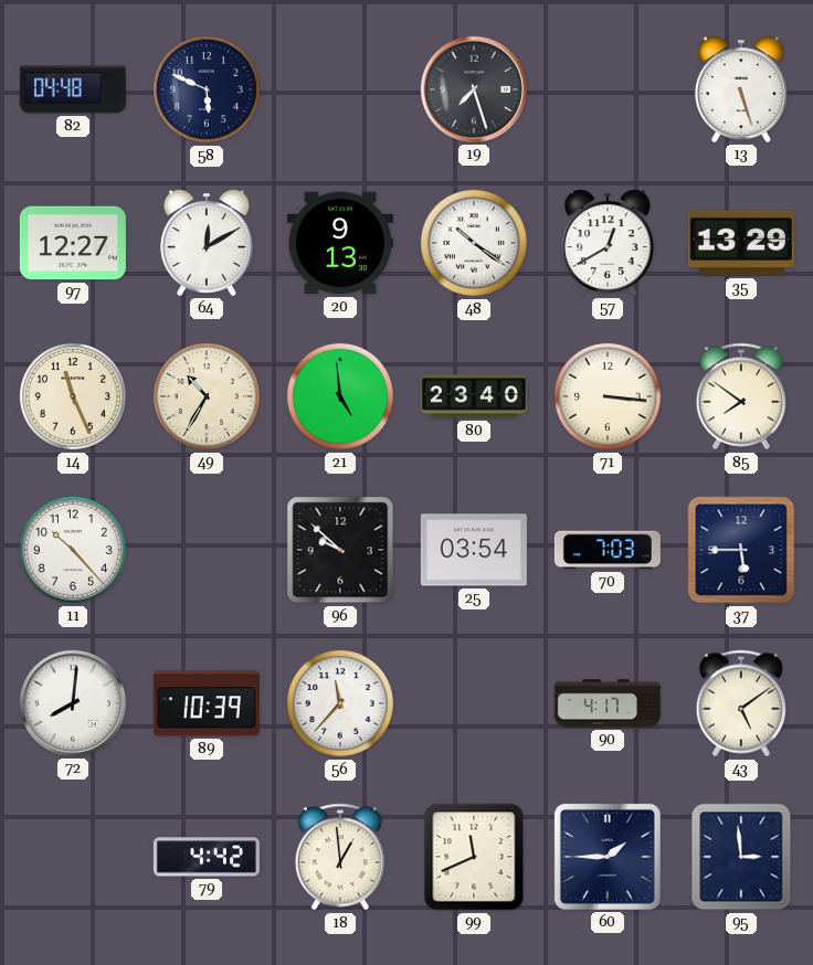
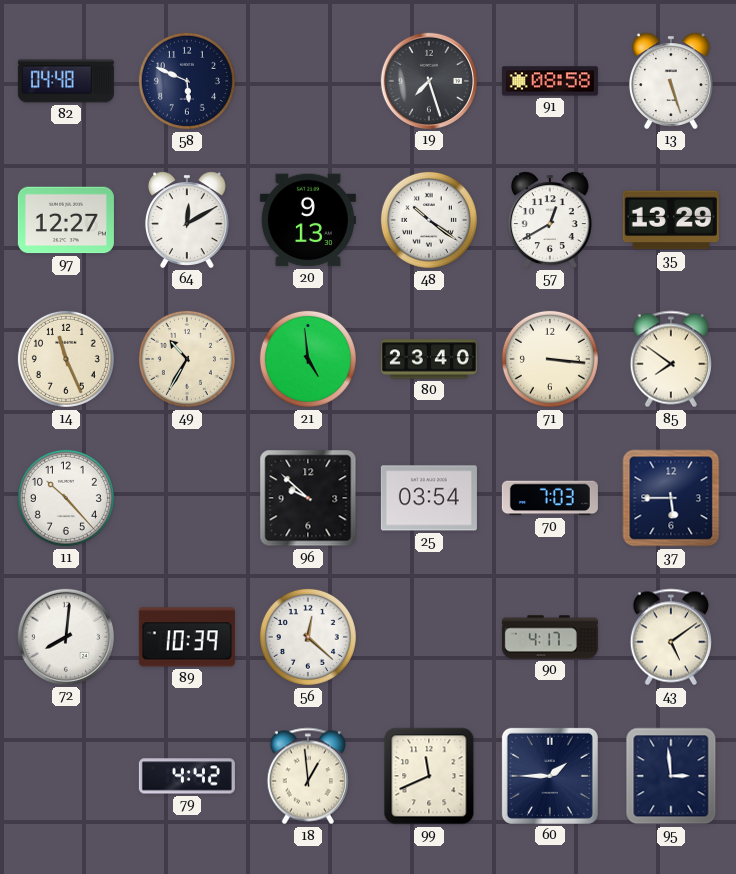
91: none -> 08:58 (550, 81)
56: 11:37 -> 12:22 (308, 637)
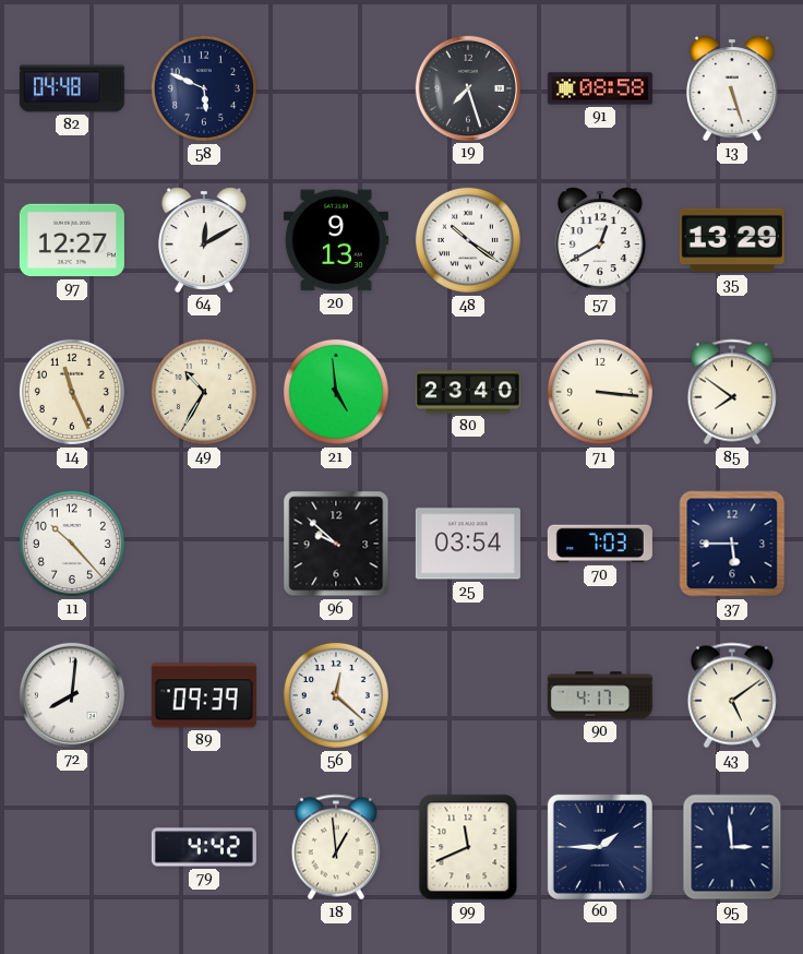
89: 10:39 -> 09:39 (204, 695)
